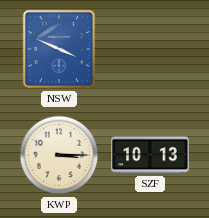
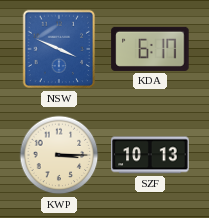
KDA: none -> 6:17 (150, 49)
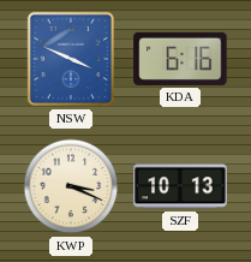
KDA: 6:17 -> 6:16 (180, 59)
KWP: 3:15 -> 3:19 (71, 186)
